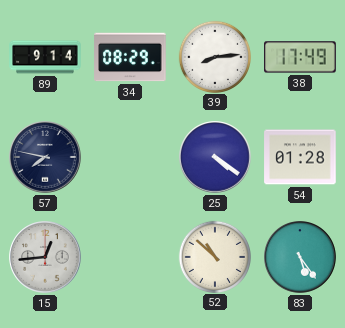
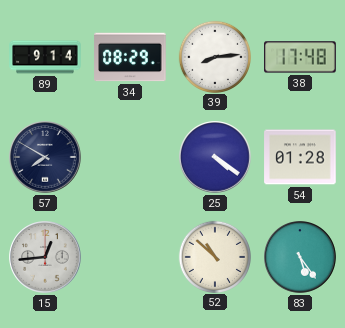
38: 17:49 -> 17:48 (300, 57)
57: 7:47 -> 7:50 (45, 157)
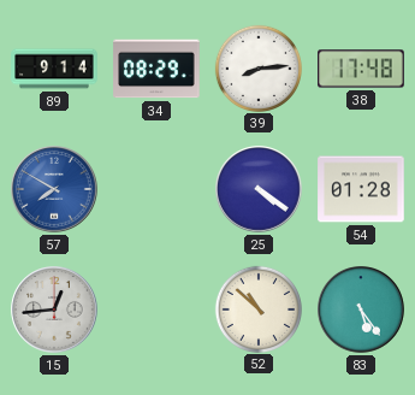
57 dial: navy -> blue (54, 189)
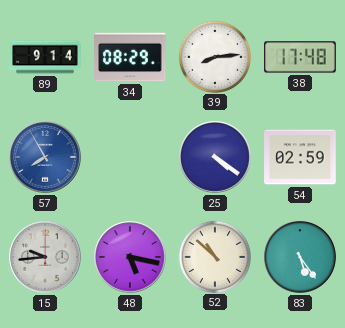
57: 7:50 -> 7:55 (45, 157)
54: 01:28 -> 02:59 (300, 157)
15: 12:44 -> 9:44 (45, 257)
48: none -> 5:17 (130, 257)
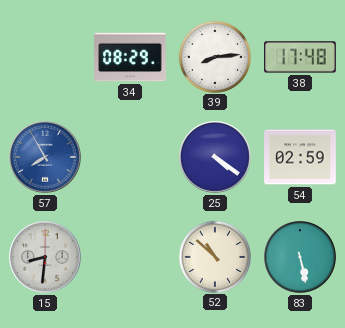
89: 9:14 -> none (45, 57)
15: 9:44 -> 8:31 (45, 257)
48: 5:17 -> none (130, 257)
83: 5:24 -> 5:28 (300, 257)
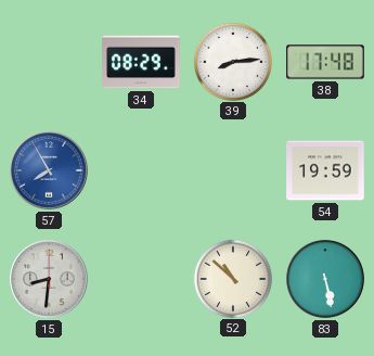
25: 4:21 -> none (215, 157)
54: 02:59 -> 19:59 (325, 170)
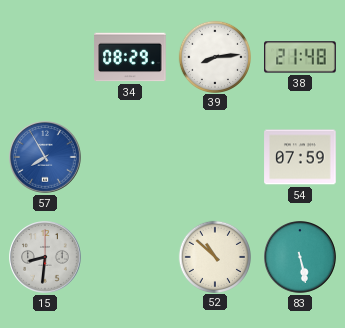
38: 17:48 -> 21:48 (300, 57)
54: 19:59 -> 07:59 (300, 157)
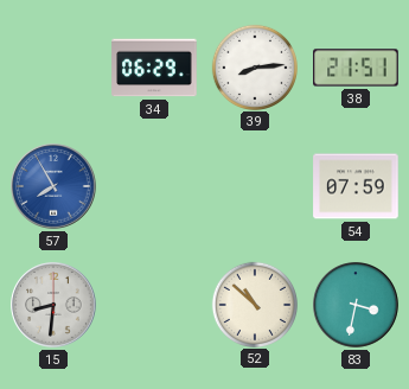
34: 08:29 -> 06:29 (154, 68)
38: 21:48 -> 21:51 (356, 68)
83: 5:28 -> 3:32 (356, 305)
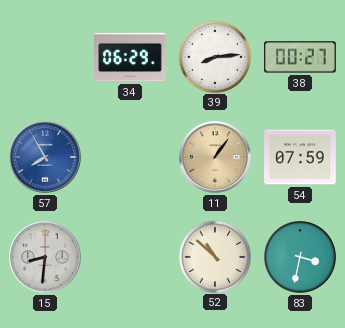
38: 21:51 -> 00:27 (300, 57)
11: none -> 1:06 (215, 157)
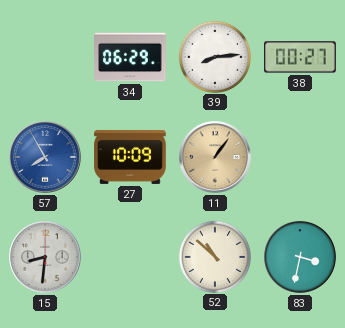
27: none -> 10:09 (130, 157)
54: 07:59 -> none (300, 157)
